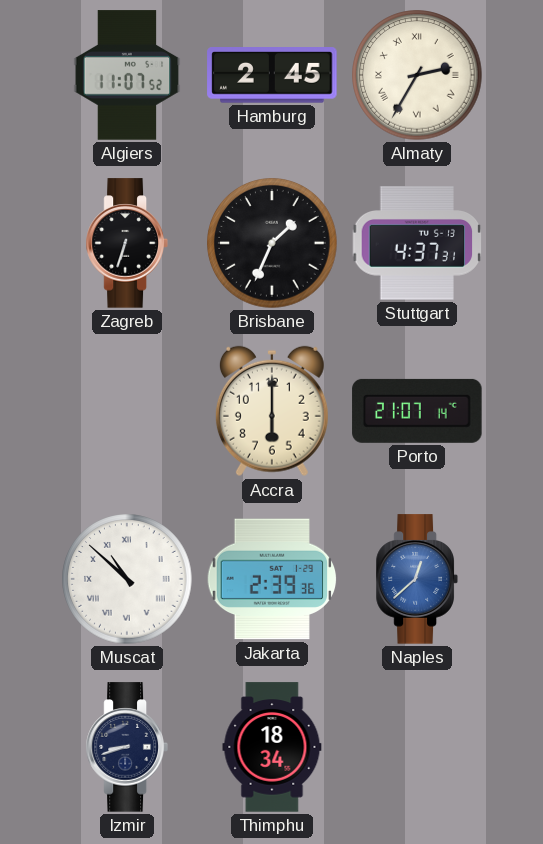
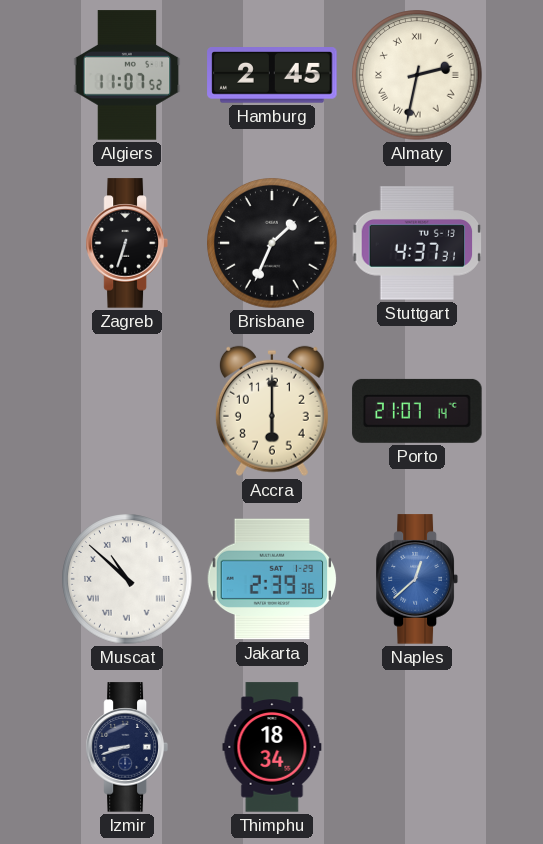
Almaty: 2:35 -> 2:32 (417, 75)
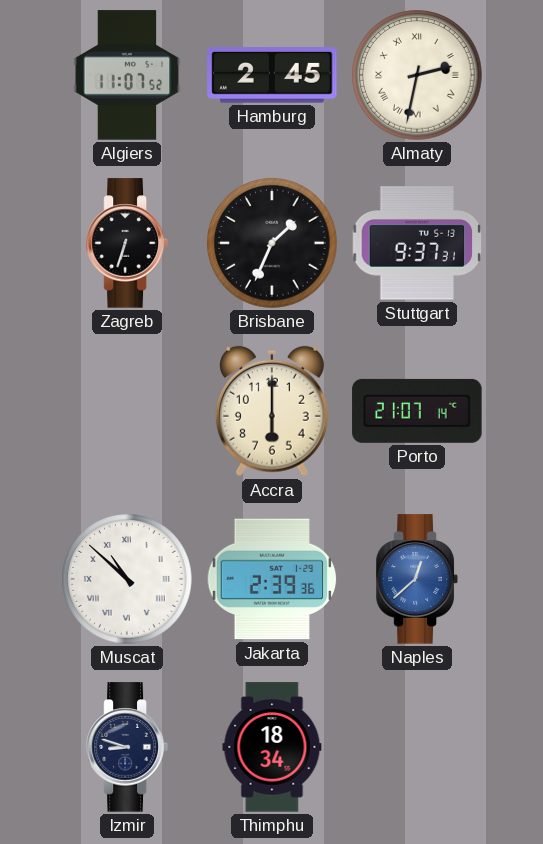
Stuttgart: 4:37 -> 9:37 (417, 243)
Izmir: 8:42 -> 8:48 (127, 747)
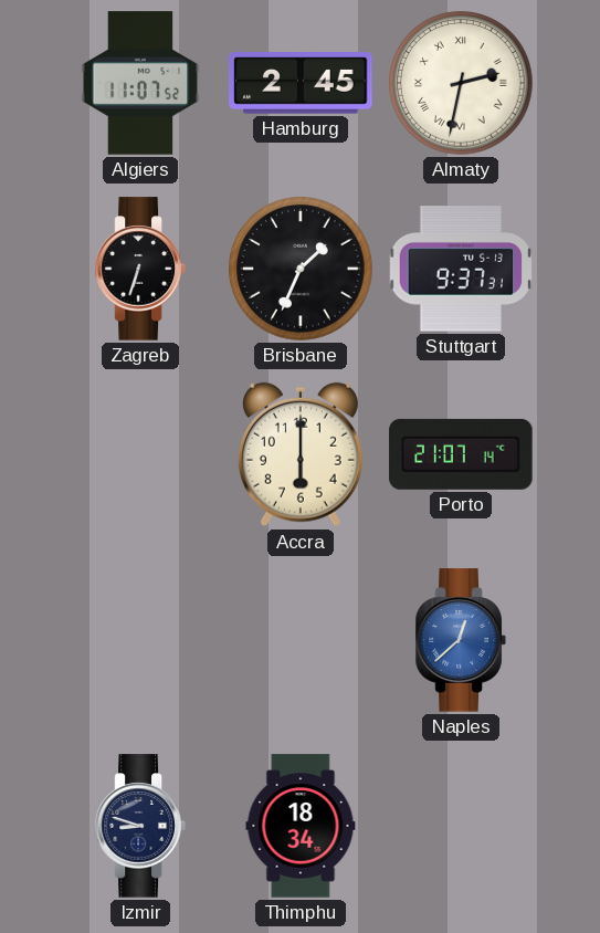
Muscat: 10:52 -> none (127, 579)
Jakarta: 2:39 -> none (272, 579)
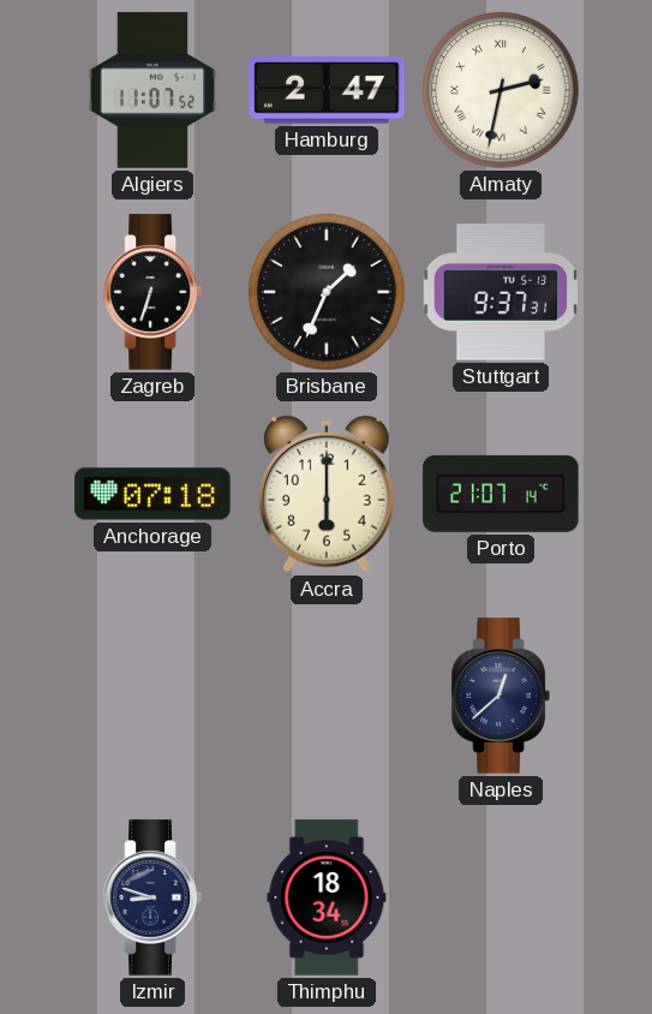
Hamburg: 2:45 -> 2:47 (327, 90)
Anchorage: none -> 07:18 (152, 494)
Naples dial: blue -> navy (501, 696)
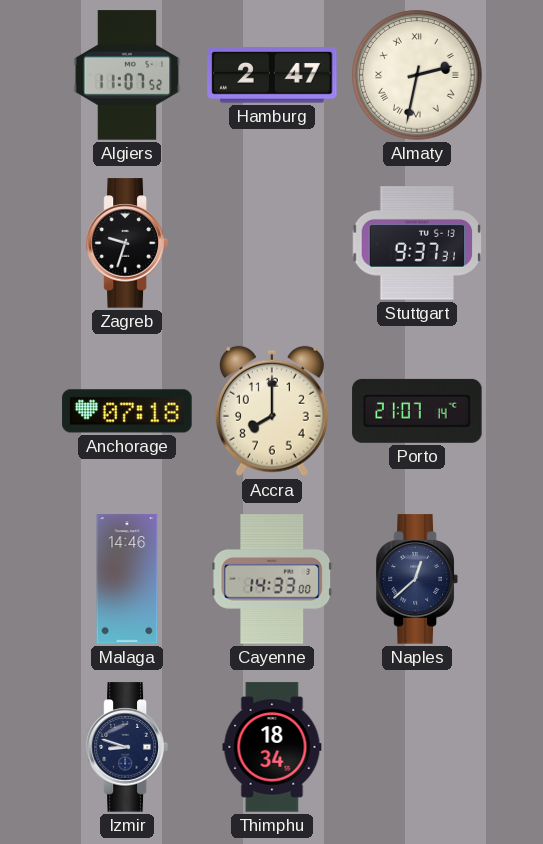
Zagreb: 6:33 -> 9:33 (127, 243)
Brisbane: 1:34 -> none (327, 292)
Accra: 6:00 -> 8:00 (272, 411)
Malaga: none -> 14:46 (127, 579)
Cayenne: none -> 14:33 (272, 579)
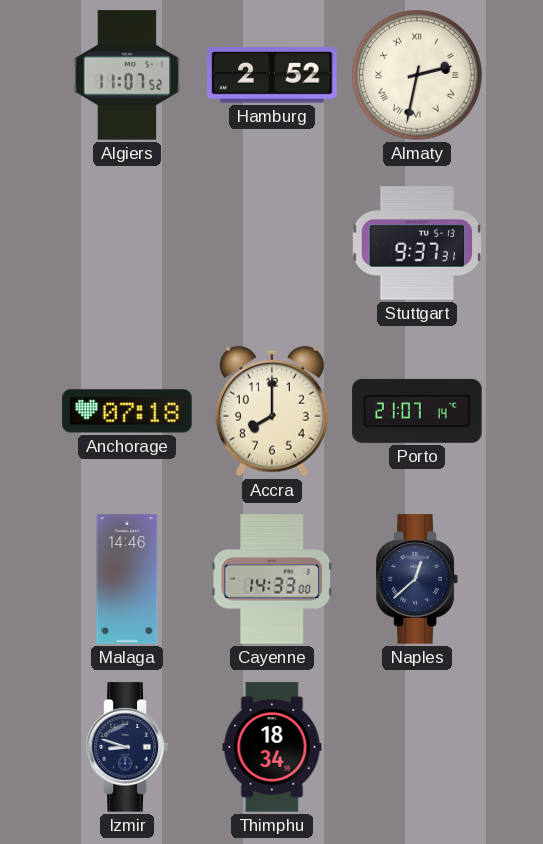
Hamburg: 2:47 -> 2:52 (272, 75)
Zagreb: 9:33 -> none (127, 243)
